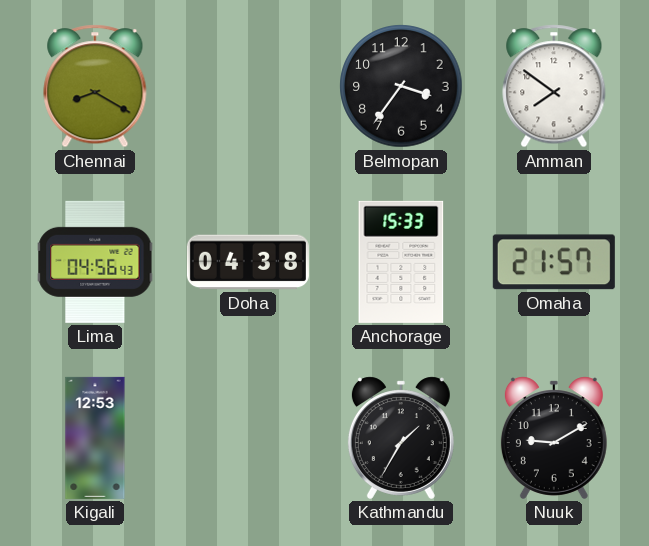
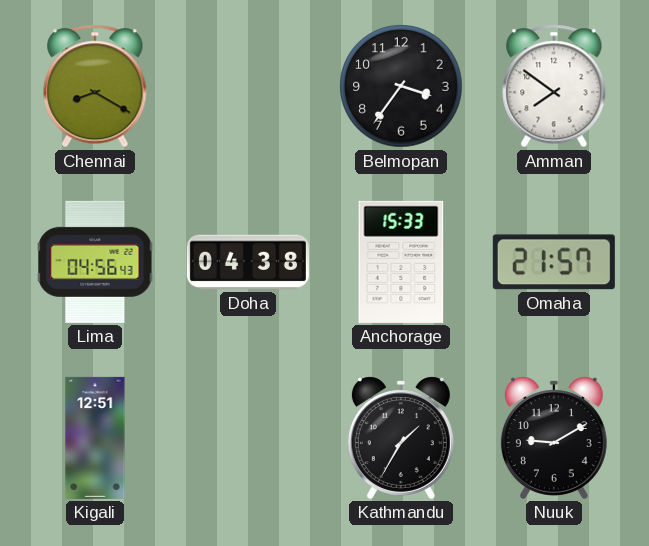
Kigali: 12:53 -> 12:51 (95, 438)
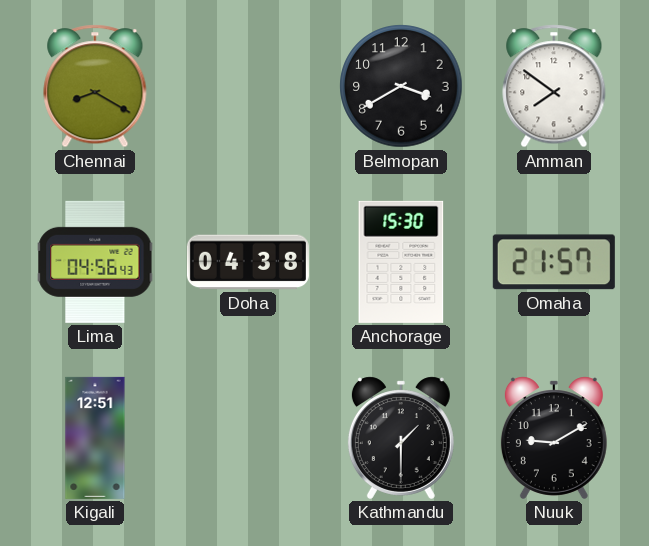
Belmopan: 3:36 -> 3:40 (401, 86)
Anchorage: 15:33 -> 15:30 (401, 262)
Kathmandu: 1:35 -> 1:30 (401, 438)
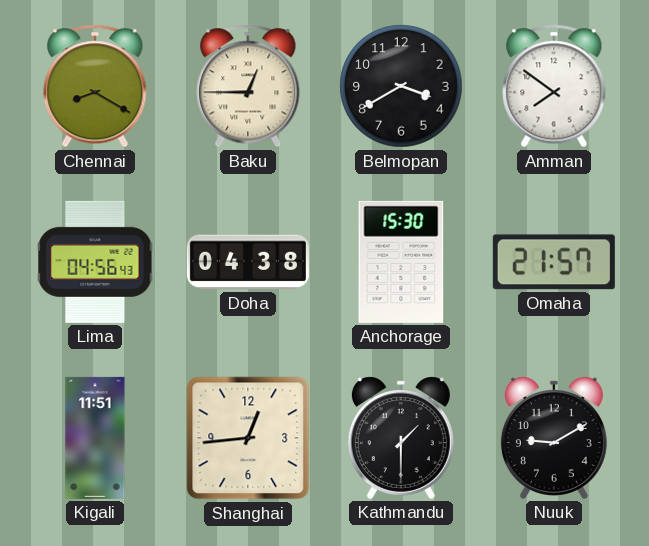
Baku: none -> 12:45 (248, 86)
Kigali: 12:51 -> 11:51 (95, 438)
Shanghai: none -> 12:44 (248, 438)
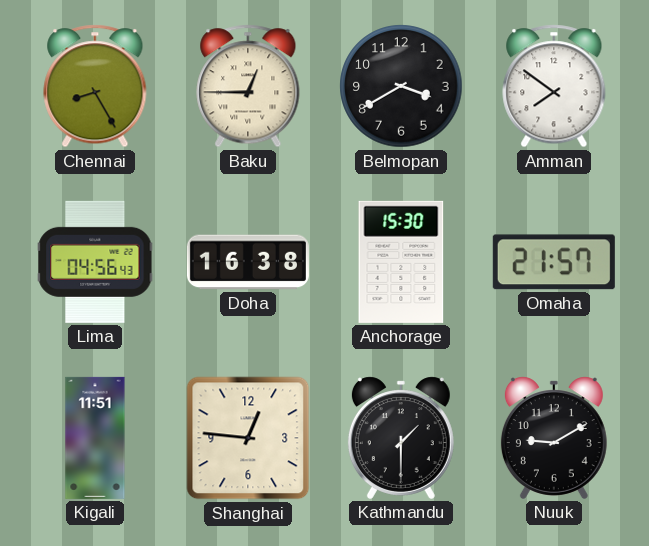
Chennai: 8:20 -> 8:25 (95, 86)
Doha: 04:38 -> 16:38 (248, 262)
Shanghai: 12:44 -> 12:46 (248, 438)
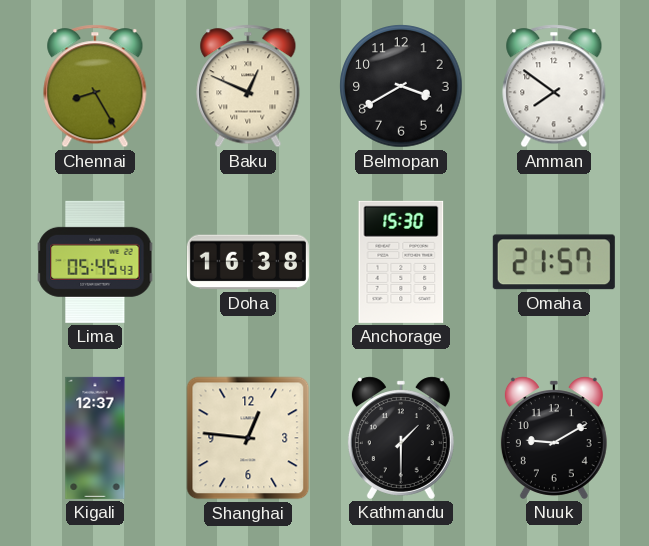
Baku: 12:45 -> 12:49 (248, 86)
Lima: 04:56 -> 05:45 (95, 262)
Kigali: 11:51 -> 12:37 (95, 438)
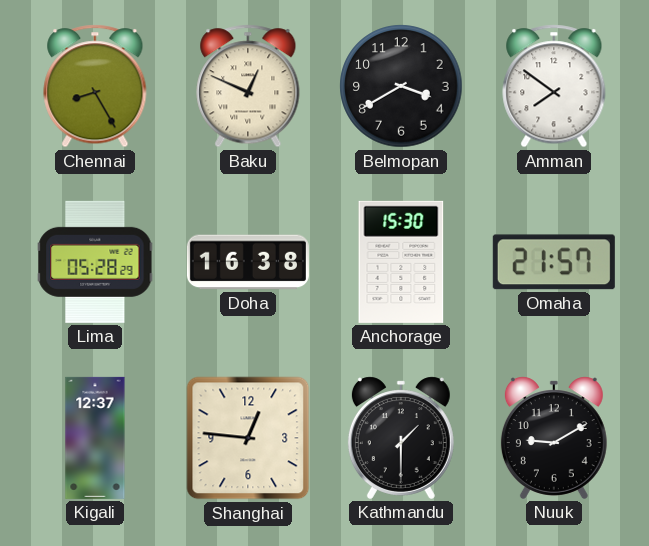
Lima: 05:45 -> 05:28 (95, 262)
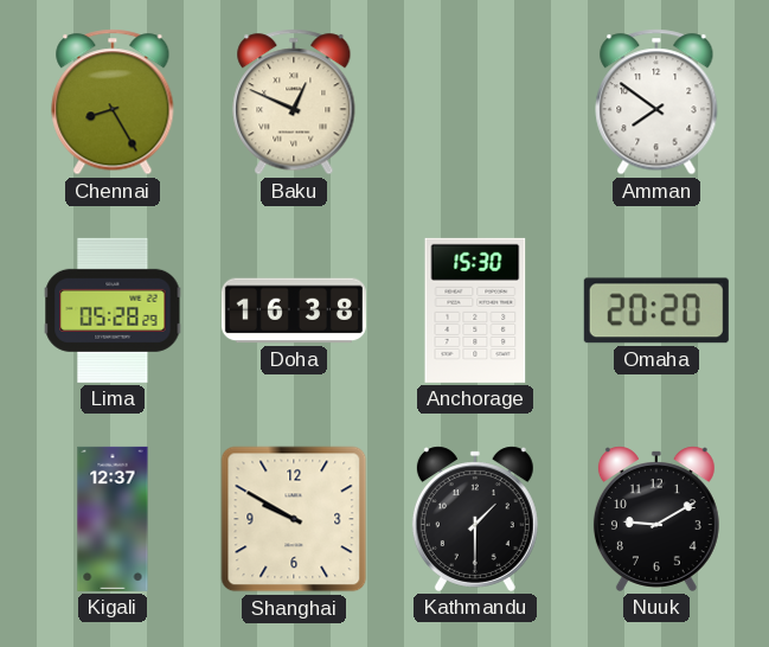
Belmopan: 3:40 -> none (401, 86)
Omaha: 21:57 -> 20:20 (656, 310)
Shanghai: 12:46 -> 9:50 (294, 519)
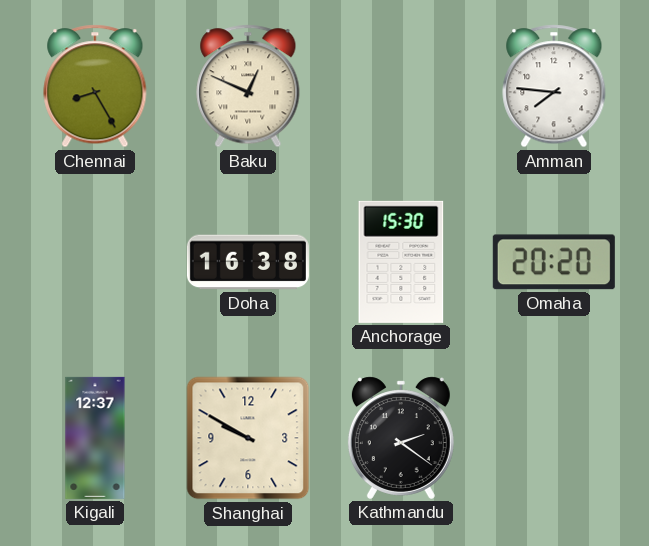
Amman: 7:51 -> 7:46 (554, 86)
Lima: 05:28 -> none (113, 310)
Kathmandu: 1:30 -> 2:21 (401, 438)
Nuuk: 9:10 -> none (656, 519)
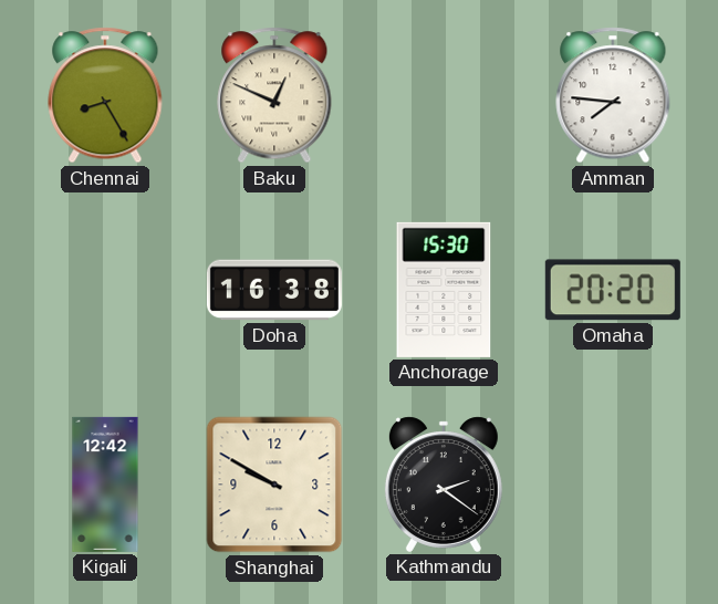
Kigali: 12:37 -> 12:42 (105, 485)
